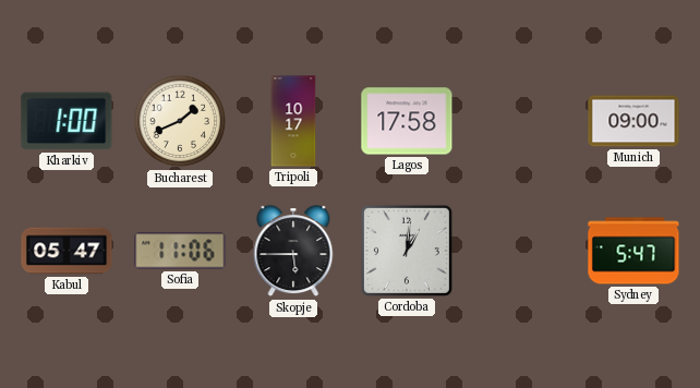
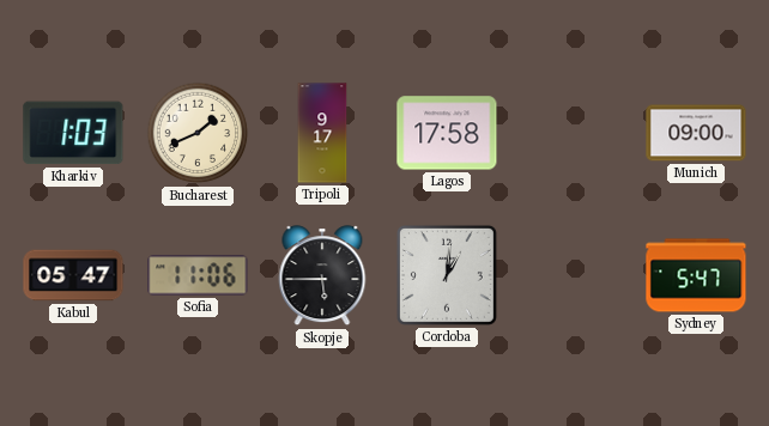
Kharkiv: 1:00 -> 1:03 (73, 133)
Tripoli: 10:17 -> 9:17 (322, 133)
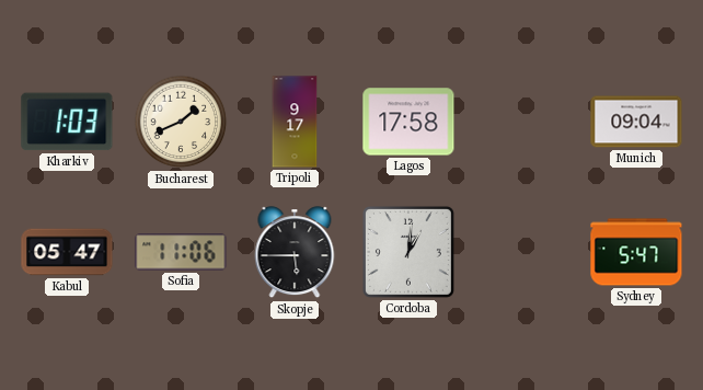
Munich: 09:00 -> 09:04 (636, 122)
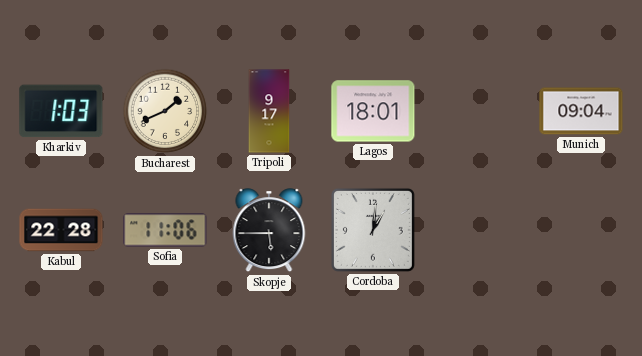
Lagos: 17:58 -> 18:01 (373, 111)
Kabul: 05:47 -> 22:28 (61, 230)
Sydney: 5:47 -> none (636, 252)
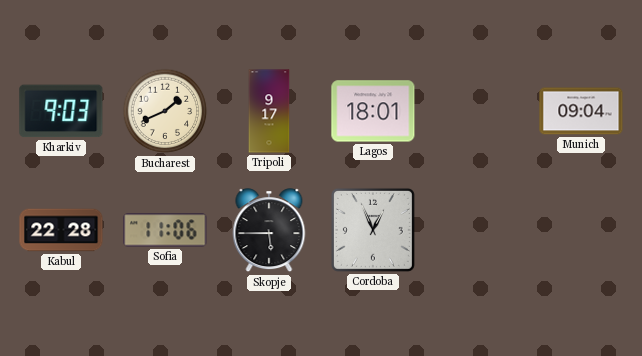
Kharkiv: 1:03 -> 9:03 (61, 111)
Cordoba: 1:01 -> 12:56 (373, 230)
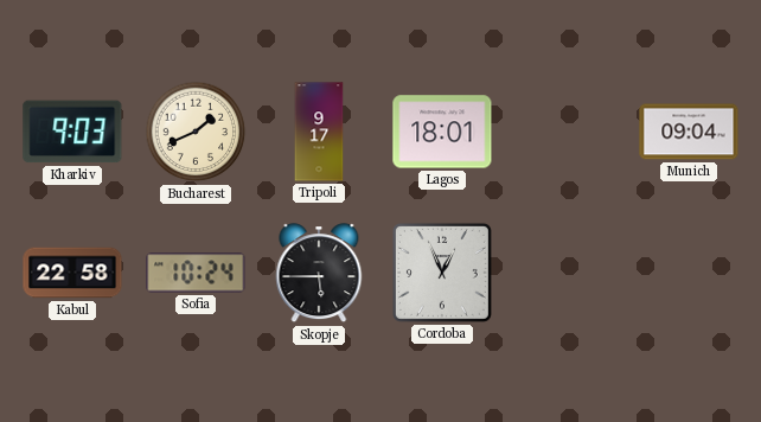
Kabul: 22:28 -> 22:58 (72, 273)
Sofia: 11:06 -> 10:24 (196, 273)
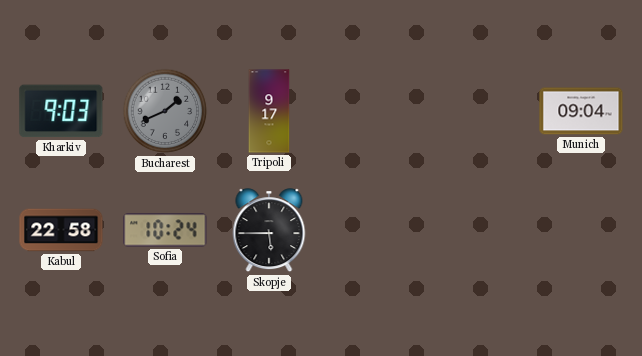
Bucharest dial: cream -> grey (165, 111)
Lagos: 18:01 -> none (442, 132)
Cordoba: 12:56 -> none (442, 273)
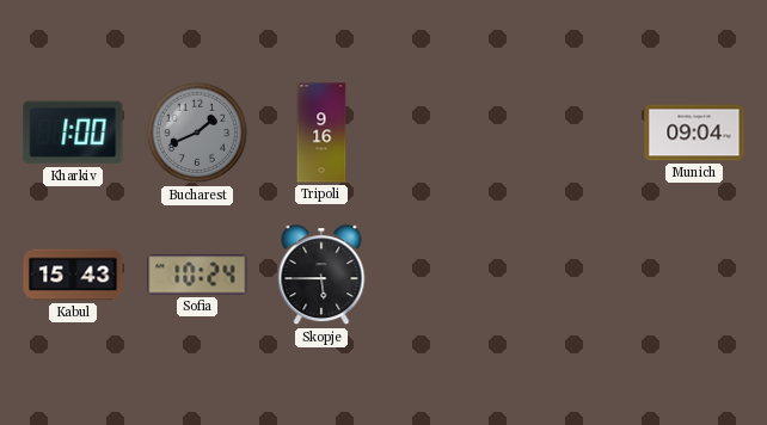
Kharkiv: 9:03 -> 1:00 (73, 133)
Tripoli: 9:17 -> 9:16 (321, 133)
Kabul: 22:58 -> 15:43 (73, 275)
